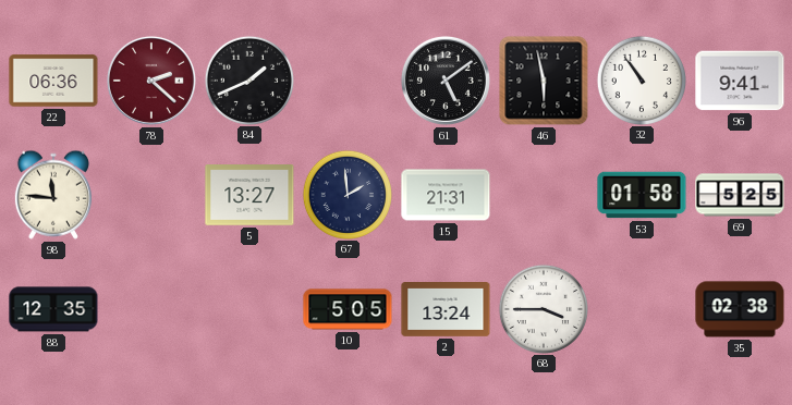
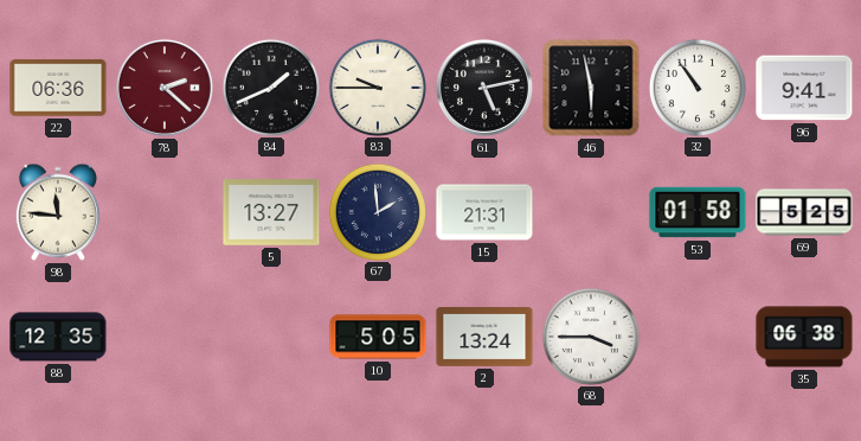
83: none -> 9:45 (377, 87)
61: 5:09 -> 5:13 (484, 88)
35: 02:38 -> 06:38 (804, 337)
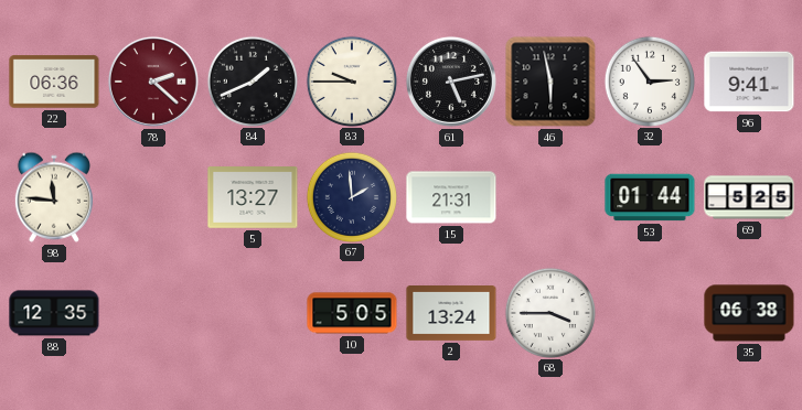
32: 10:54 -> 2:54 (649, 80)
53: 01:58 -> 01:44 (650, 197)
